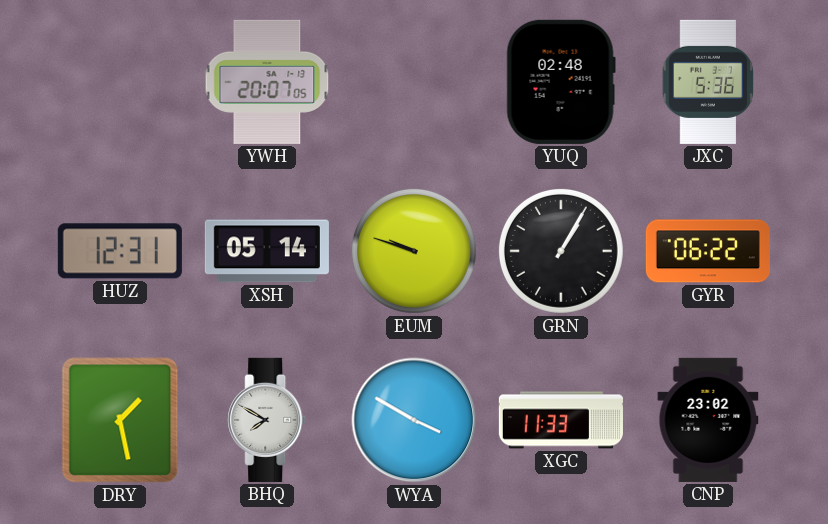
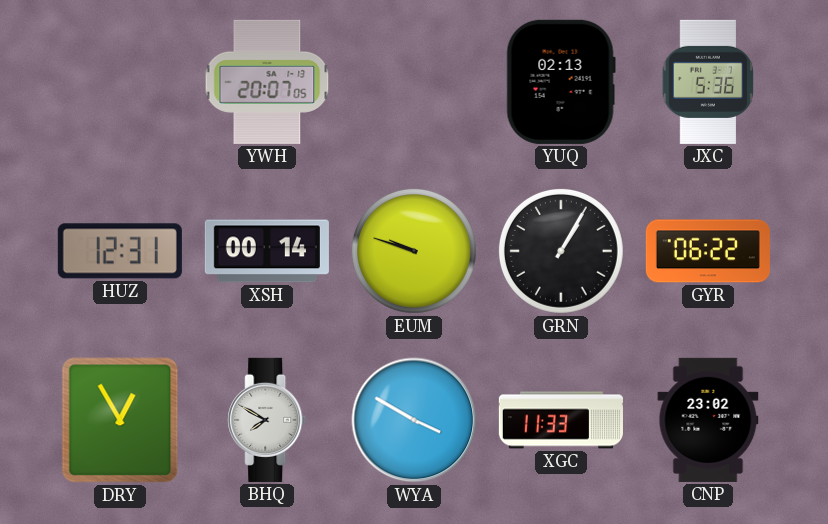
YUQ: 02:48 -> 02:13 (561, 82)
XSH: 05:14 -> 00:14 (267, 251)
DRY: 1:28 -> 12:55 (120, 420)
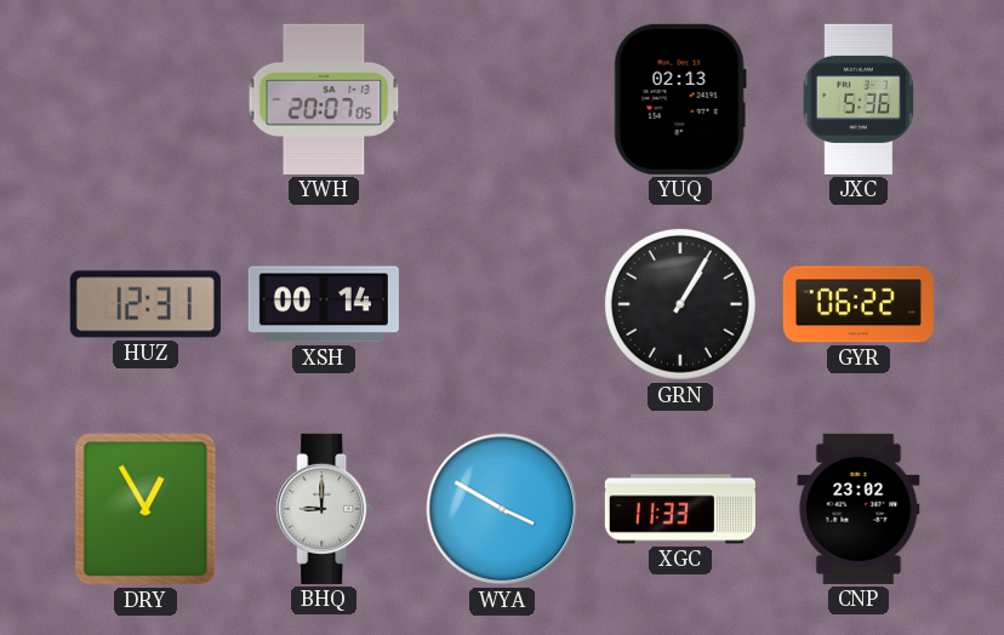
EUM: 9:48 -> none (414, 251)
BHQ: 7:50 -> 9:00 (324, 509)
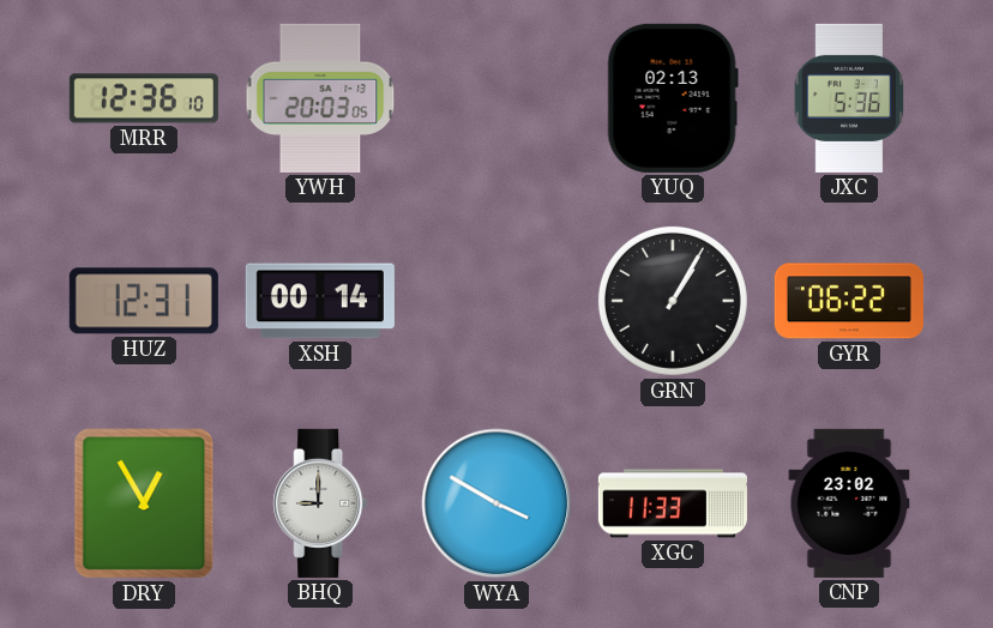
MRR: none -> 12:36 (144, 98)
YWH: 20:07 -> 20:03 (320, 98)
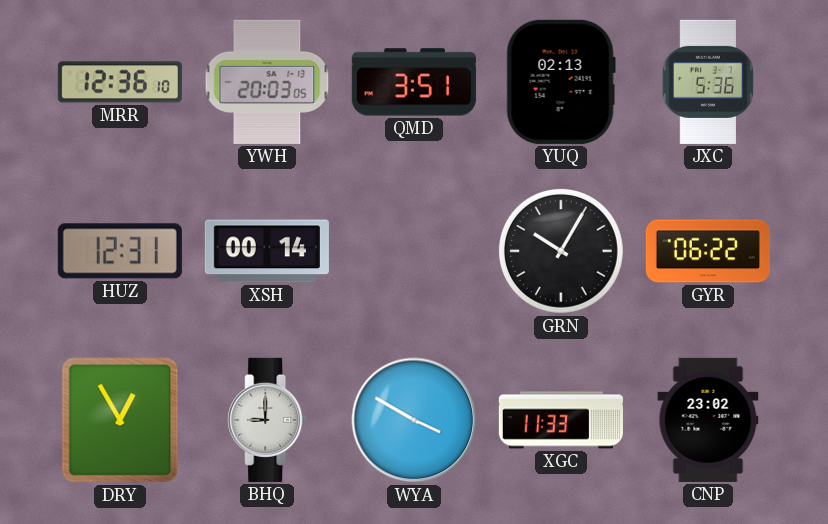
QMD: none -> 3:51 (414, 82)
GRN: 1:05 -> 10:05 (561, 251)
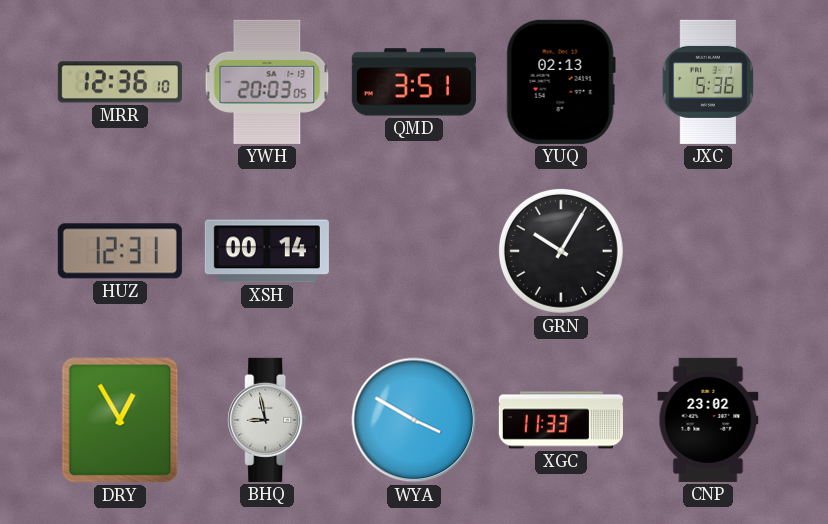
GYR: 06:22 -> none (708, 251)
BHQ: 9:00 -> 8:58 (267, 420)
